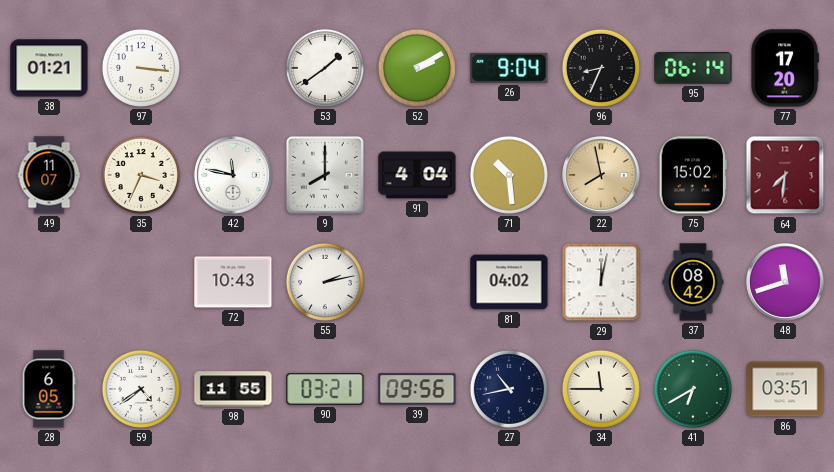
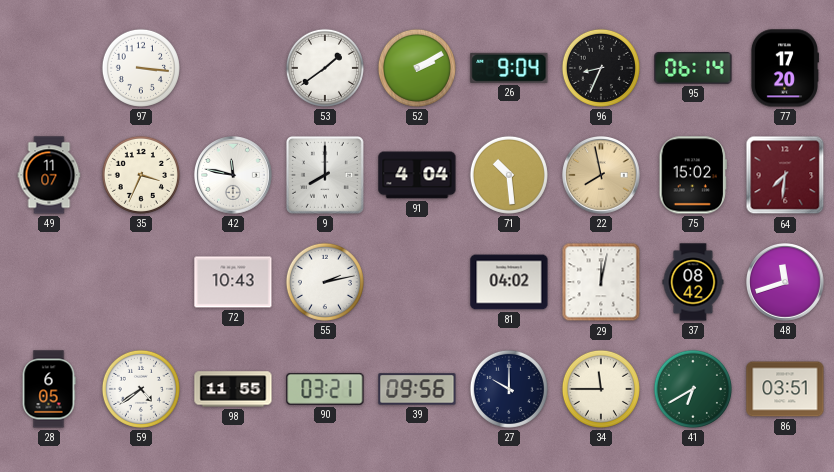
38: 01:21 -> none (49, 68)
27: 10:43 -> 10:00 (509, 389)
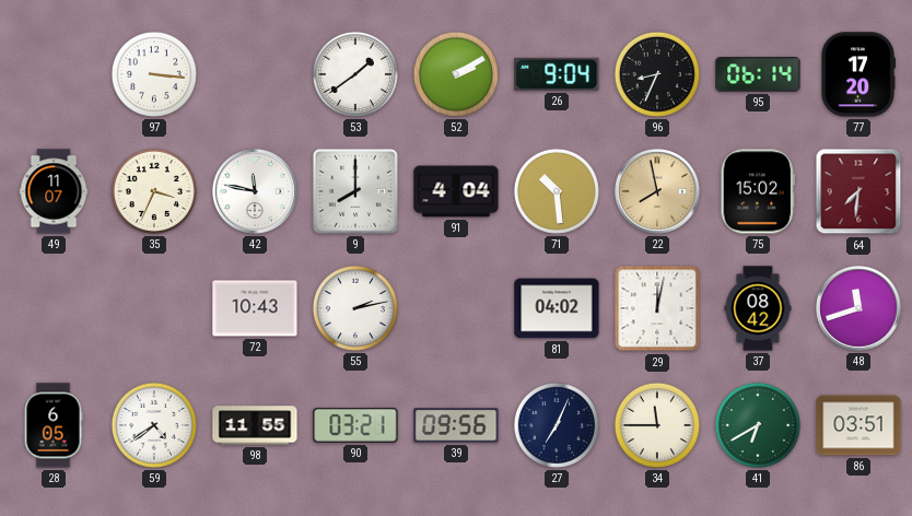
27: 10:00 -> 7:04 (557, 425)
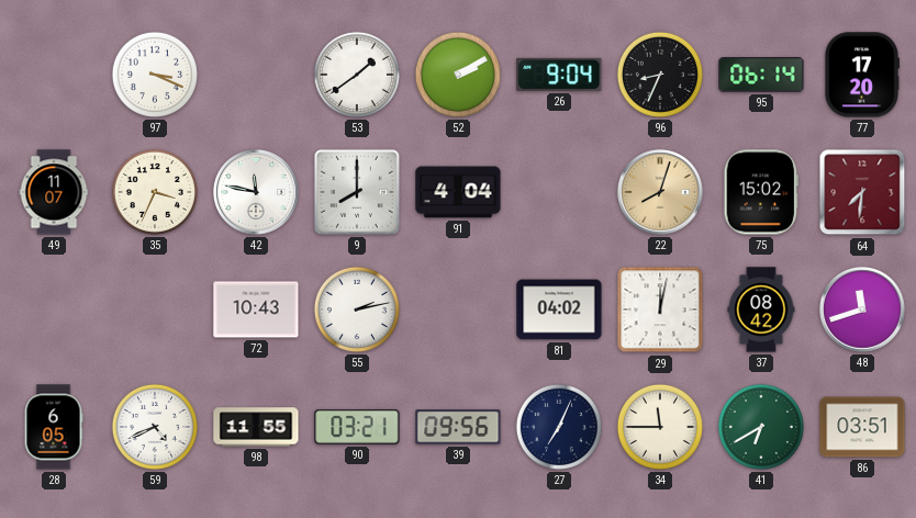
97: 3:16 -> 3:19 (155, 75)
71: 10:29 -> none (557, 191)
22: 7:58 -> 8:03 (661, 193)
59: 4:39 -> 4:41 (155, 427)
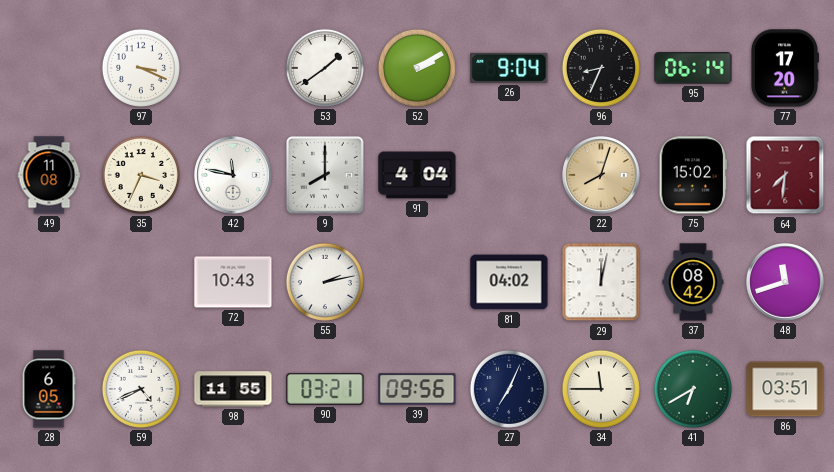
49: 11:07 -> 11:08 (49, 175)
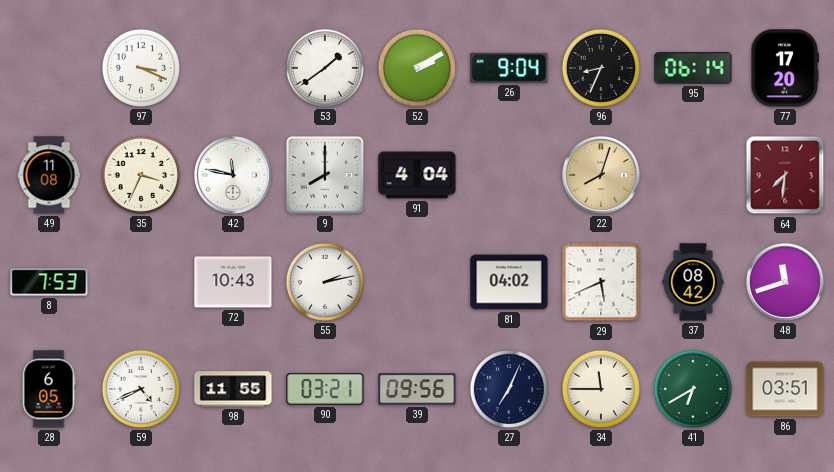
75: 15:02 -> none (692, 175)
8: none -> 7:53 (49, 282)
29: 12:02 -> 5:41 (601, 282)
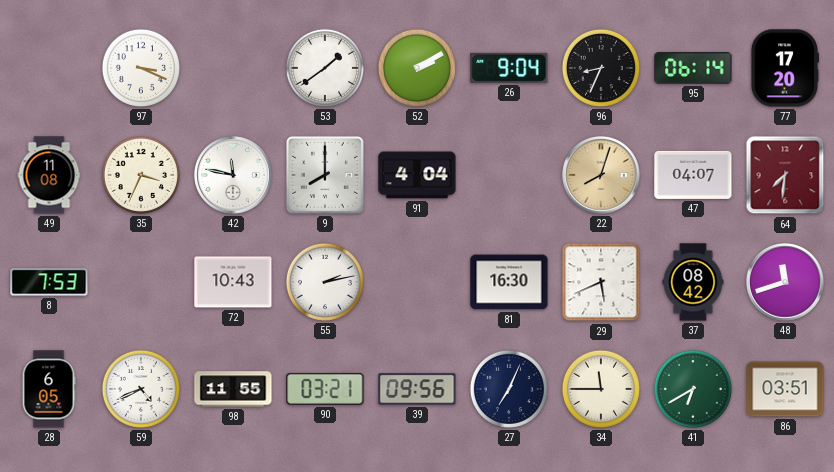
47: none -> 04:07 (693, 175)
81: 04:02 -> 16:30 (509, 282)
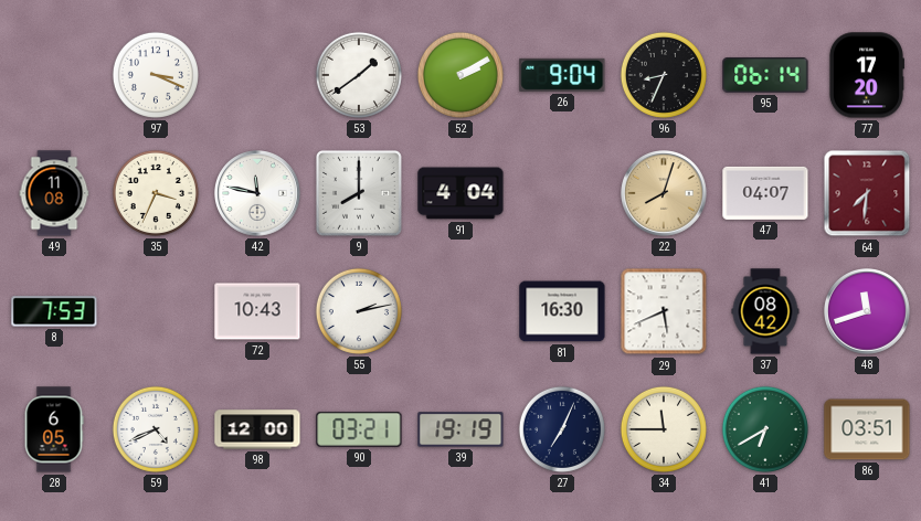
98: 11:55 -> 12:00 (257, 429)
39: 09:56 -> 19:19 (460, 429)
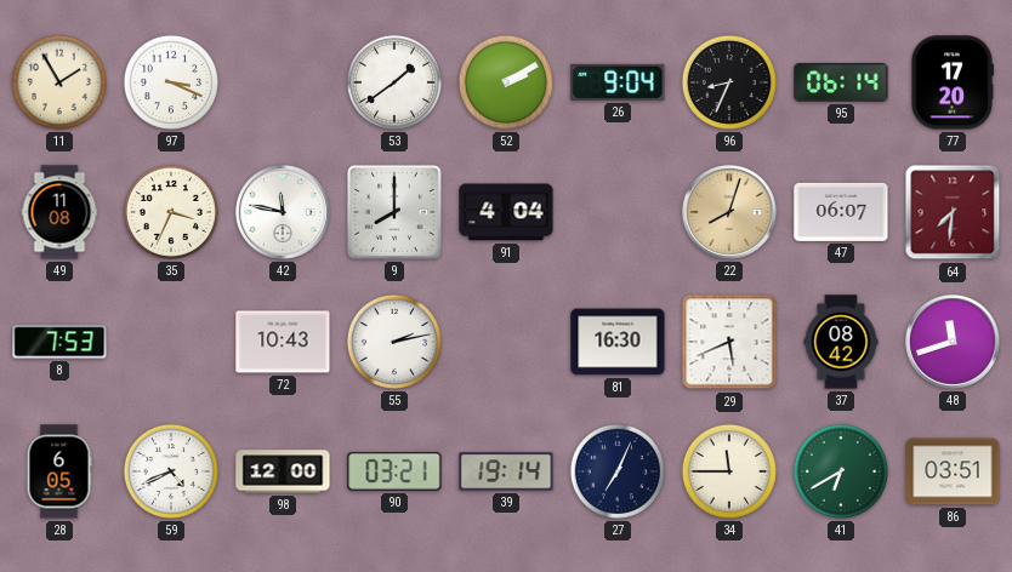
11: none -> 1:55 (59, 82)
47: 04:07 -> 06:07 (841, 212)
39: 19:19 -> 19:14 (506, 471)
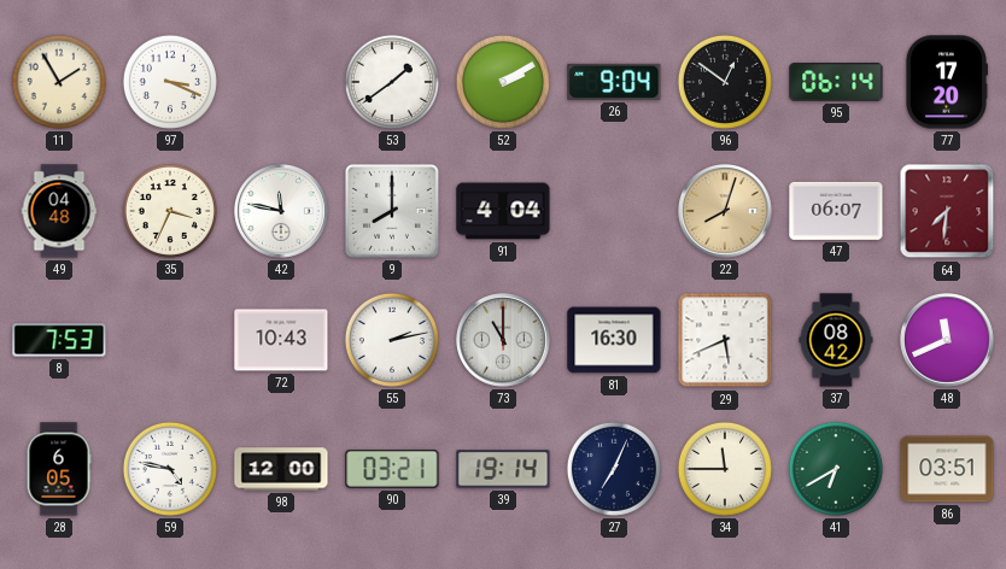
96: 8:34 -> 12:51 (725, 82)
49: 11:08 -> 04:48 (59, 211)
73: none -> 11:00 (504, 341)
48: 11:42 -> 11:41 (948, 341)
59: 4:41 -> 4:47 (170, 469)
